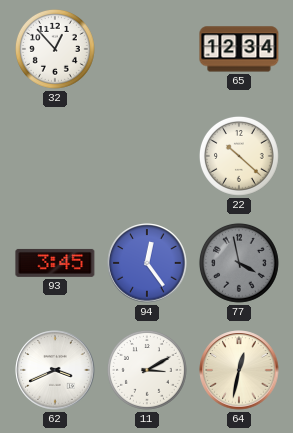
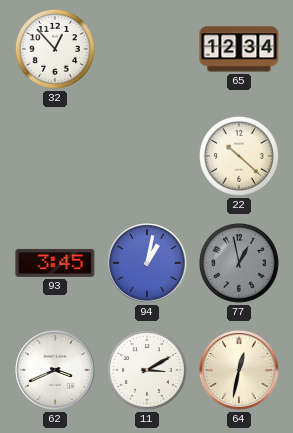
94: 12:24 -> 1:02 (147, 263)
77: 3:58 -> 12:58 (239, 263)
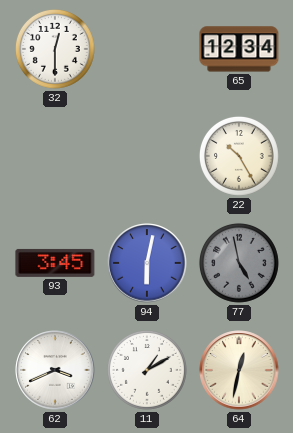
32: 12:53 -> 12:30 (55, 49)
22: 10:22 -> 10:25 (239, 156)
94: 1:02 -> 6:02 (147, 263)
77: 12:58 -> 4:58 (239, 263)
11: 3:10 -> 1:10 (147, 370)
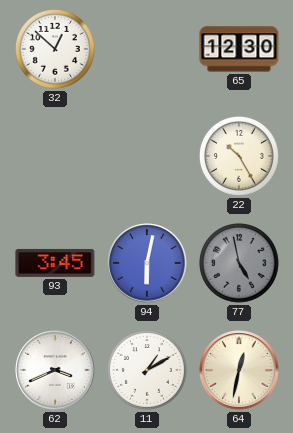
32: 12:30 -> 12:52 (55, 49)
65: 12:34 -> 12:30 (239, 49)
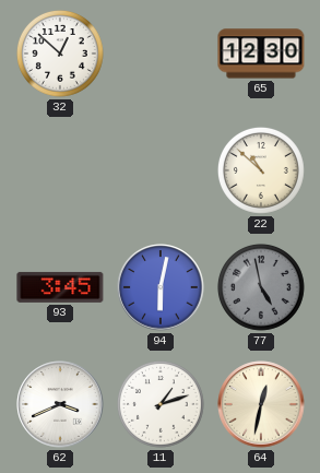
22: 10:25 -> 10:52 (261, 170)
11: 1:10 -> 1:12 (161, 404)
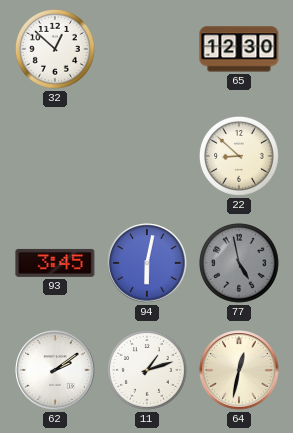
22: 10:52 -> 8:52 (239, 156)
62: 3:41 -> 2:09 (55, 370)
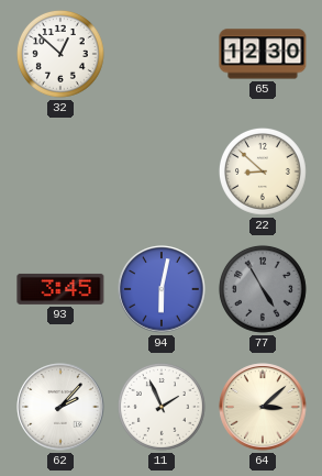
77: 4:58 -> 4:55 (263, 289)
62: 2:09 -> 2:07 (60, 407)
11: 1:12 -> 1:56 (162, 407)
64: 12:32 -> 3:08 (263, 407)
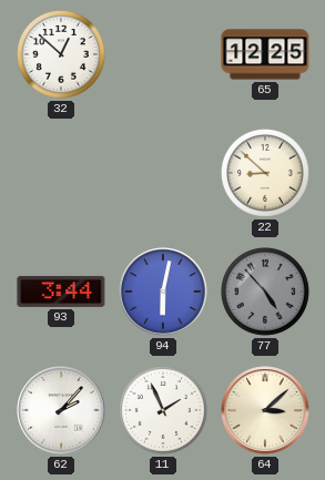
65: 12:30 -> 12:25 (265, 54)
93: 3:45 -> 3:44 (61, 292)
77: 4:55 -> 4:53 (265, 292)
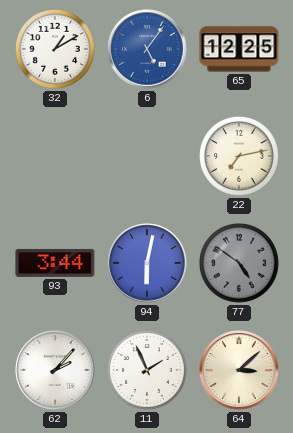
32: 12:52 -> 1:10 (55, 49)
6: none -> 5:06 (147, 49)
22: 8:52 -> 7:13 (239, 156)
77: 4:53 -> 4:51 (239, 263)
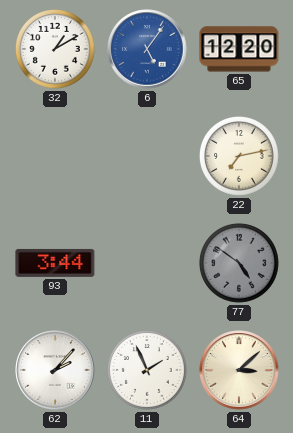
65: 12:25 -> 12:20 (239, 49)
94: 6:02 -> none (147, 263)
